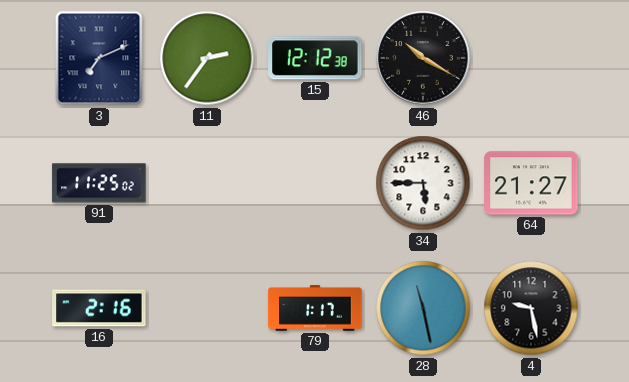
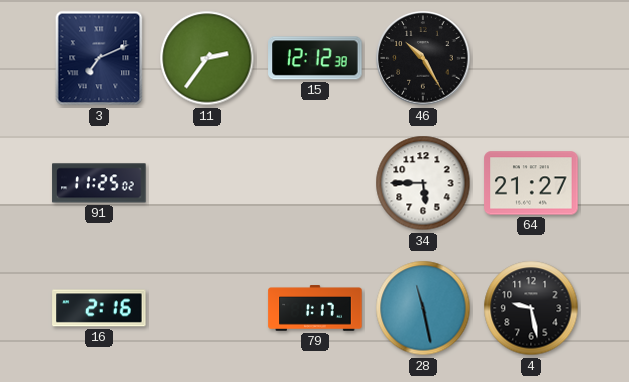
46: 10:20 -> 10:25 (423, 58)
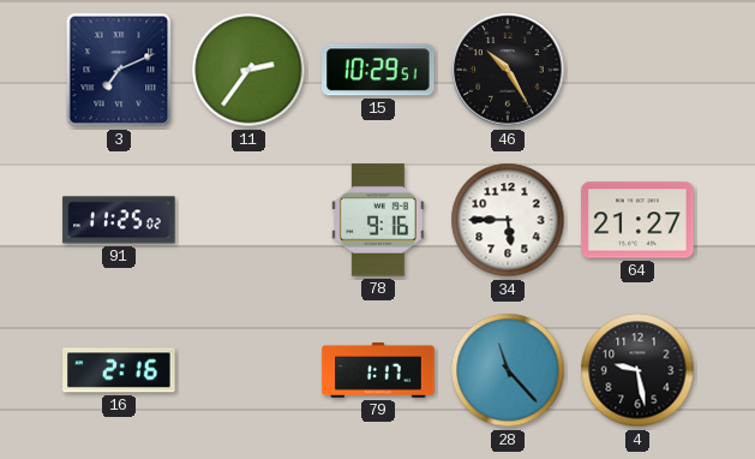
15: 12:12 -> 10:29 (378, 70)
78: none -> 9:16 (378, 220)
28: 11:28 -> 11:23 (508, 370)
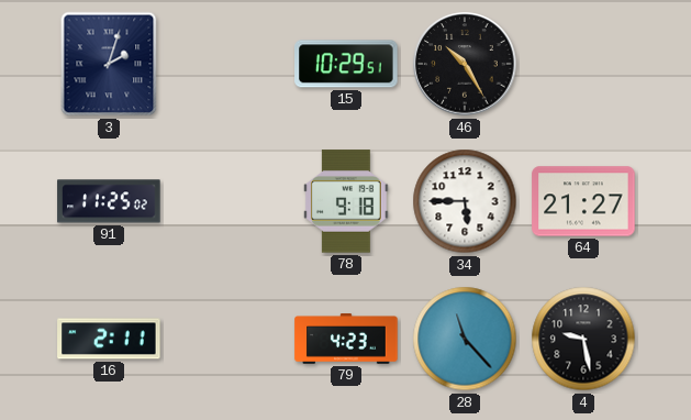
3: 7:11 -> 2:03 (109, 64)
11: 2:36 -> none (248, 70)
78: 9:16 -> 9:18 (346, 201)
16: 2:16 -> 2:11 (109, 339)
79: 1:17 -> 4:23 (346, 339)
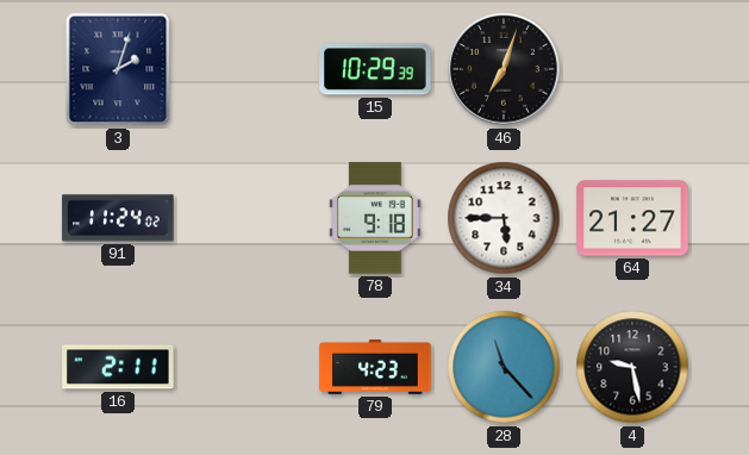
15: 10:29:51 -> 10:29:39 (375, 69)
46: 10:25 -> 7:03 (504, 69)
91: 11:25 -> 11:24 (118, 218)
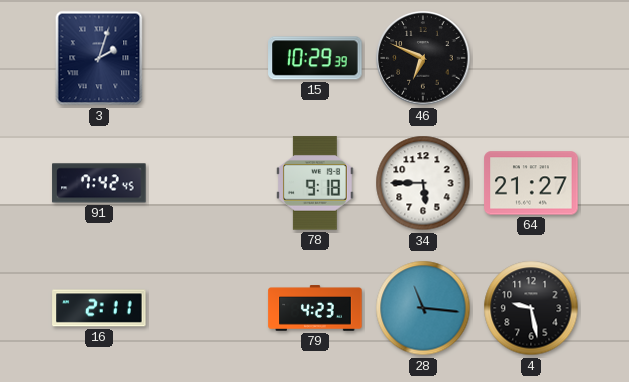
46: 7:03 -> 6:49 (423, 58)
91: 11:24 -> 7:42 (99, 183)
28: 11:23 -> 11:16 (423, 308)
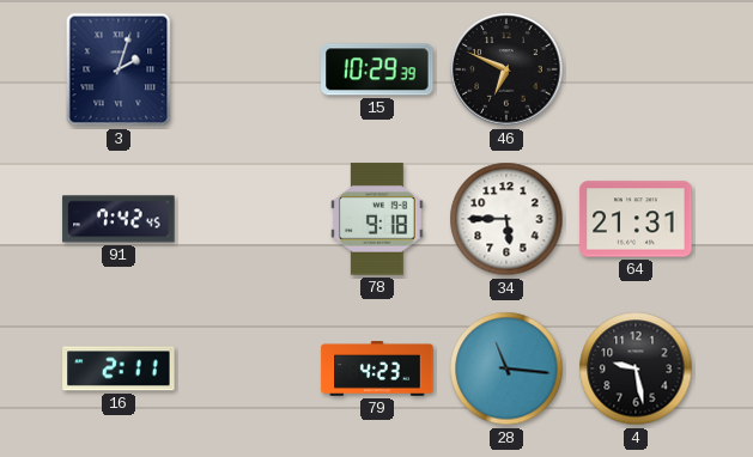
64: 21:27 -> 21:31 (636, 219)
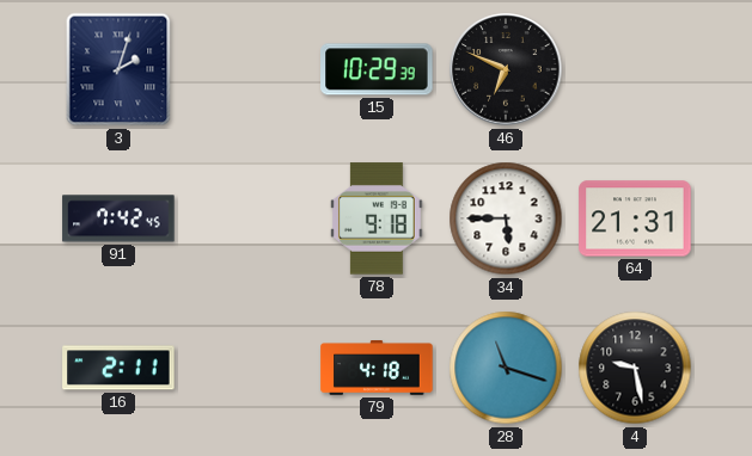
79: 4:23 -> 4:18 (377, 368)
28: 11:16 -> 11:18 (506, 368)
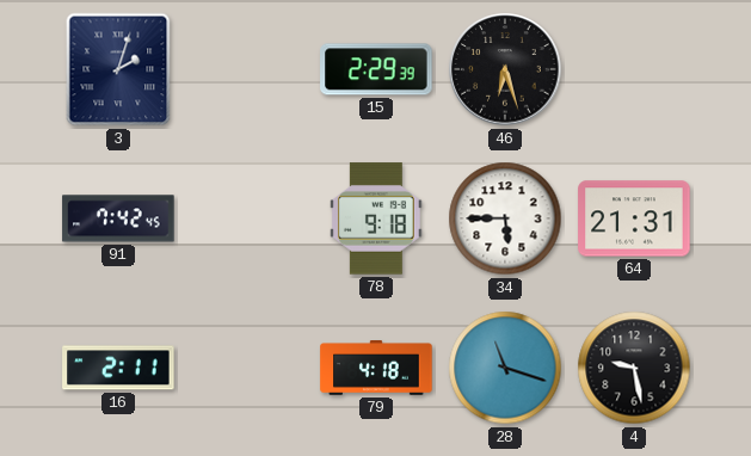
15: 10:29 -> 2:29 (376, 69)
46: 6:49 -> 6:27 (505, 69)
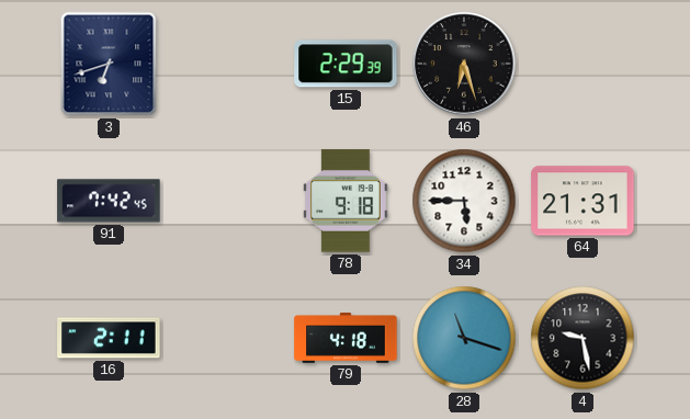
3: 2:03 -> 6:42 (109, 64)
